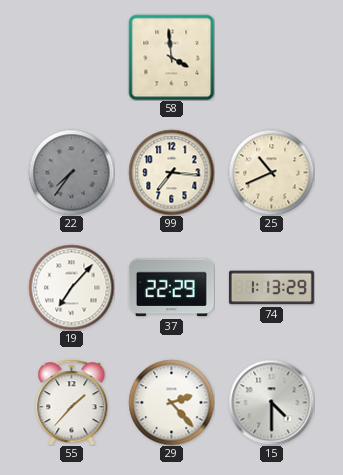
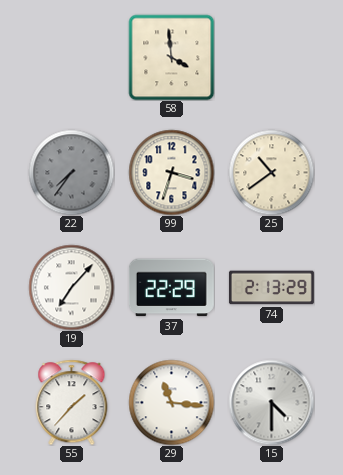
99: 7:16 -> 3:33 (171, 172)
25: 10:41 -> 10:39 (271, 172)
74: 1:13 -> 2:13 (271, 288)
29: 2:23 -> 11:16 (171, 402)
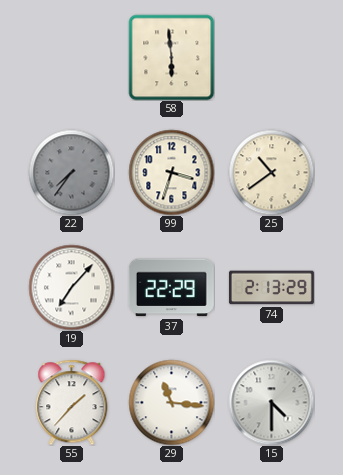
58: 3:59 -> 5:59 (171, 57)
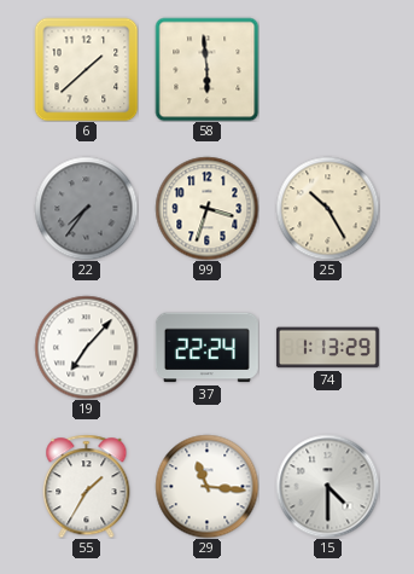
6: none -> 1:38 (86, 69)
25: 10:39 -> 10:25 (327, 208)
37: 22:29 -> 22:24 (206, 348)
74: 2:13 -> 1:13 (327, 348)
55: 1:37 -> 1:35 (87, 486)
